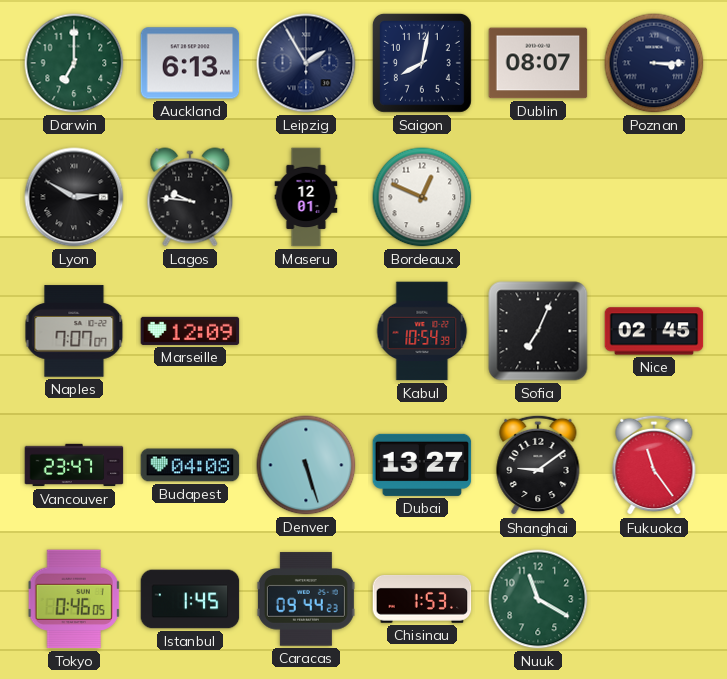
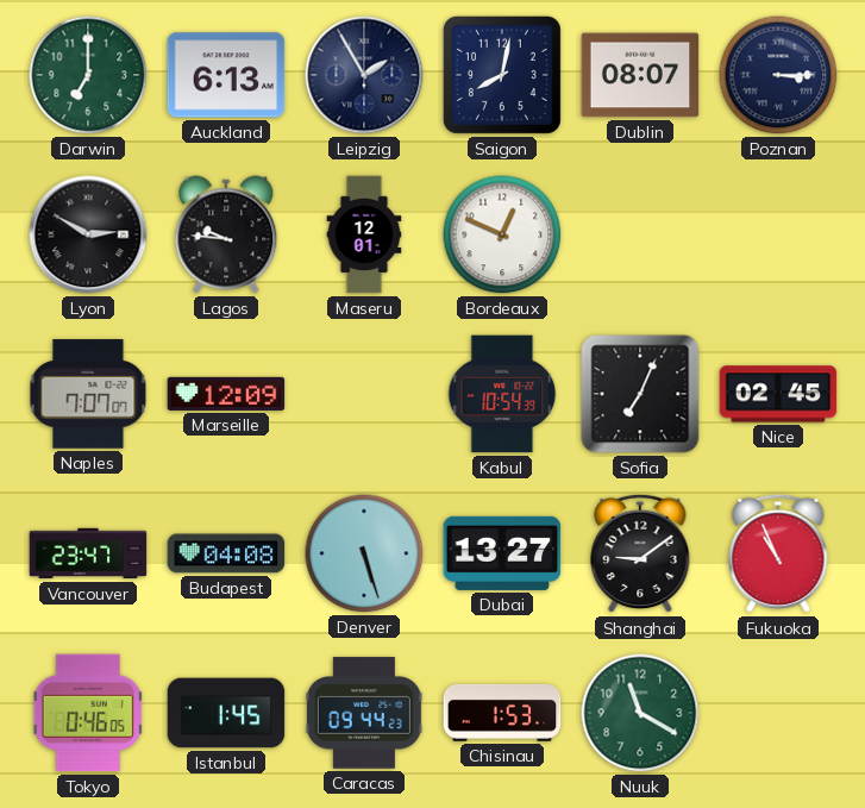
Fukuoka: 11:24 -> 10:56 (778, 553)
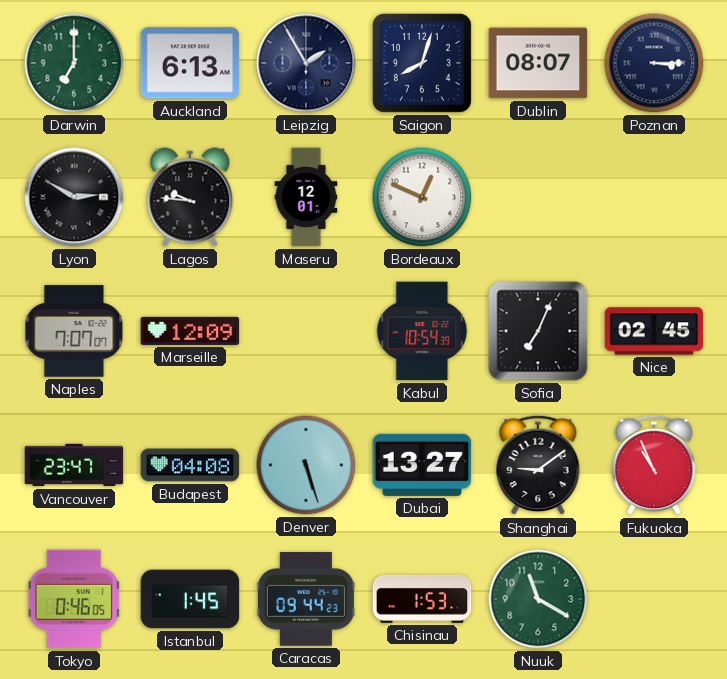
Saigon: 8:02 -> 8:03 (422, 63)
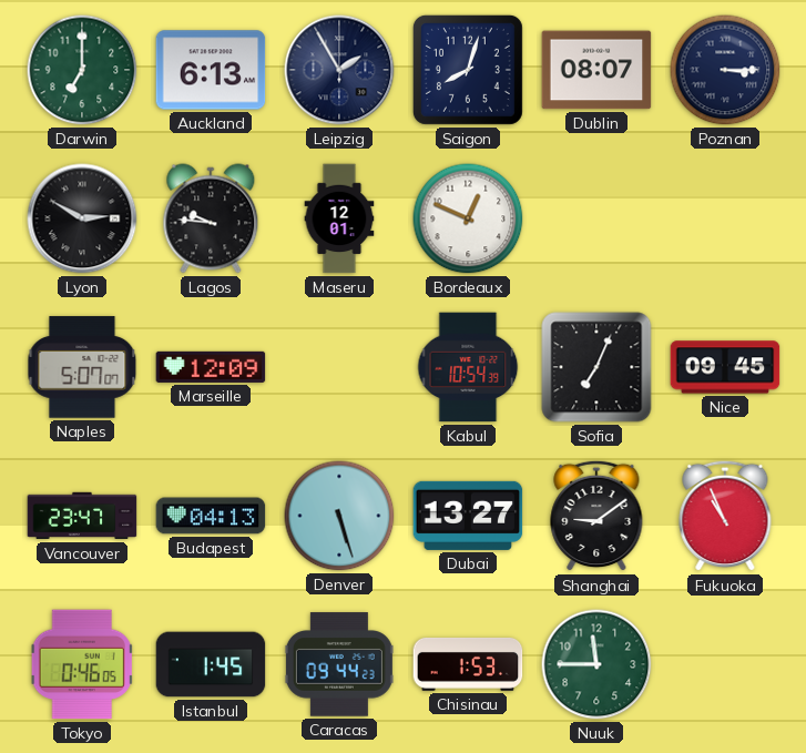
Naples: 7:07 -> 5:07 (82, 367)
Nice: 02:45 -> 09:45 (725, 367)
Budapest: 04:08 -> 04:13 (211, 516)
Nuuk: 11:20 -> 11:45 (596, 664)
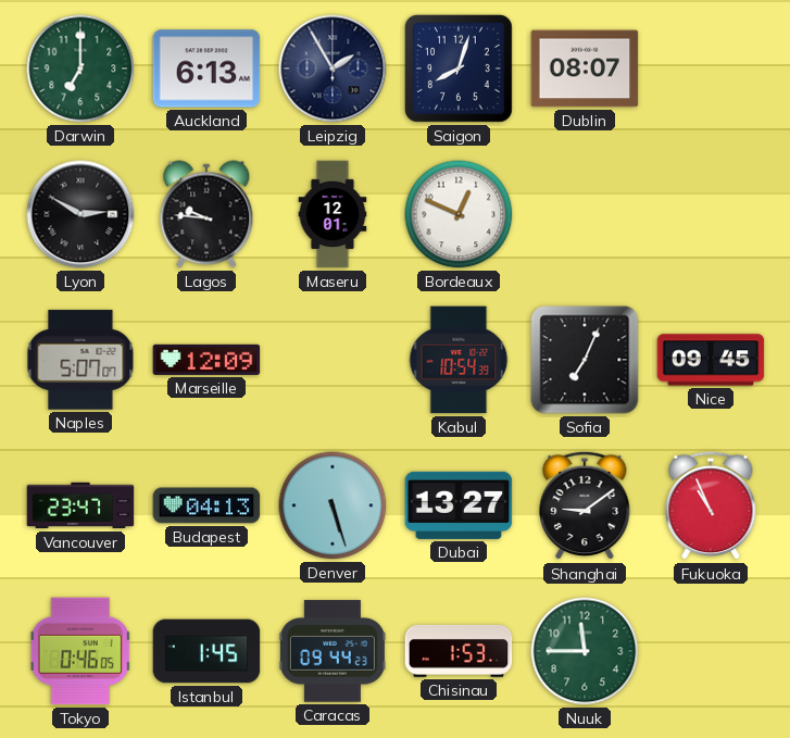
Poznan: 3:15 -> none (725, 70)
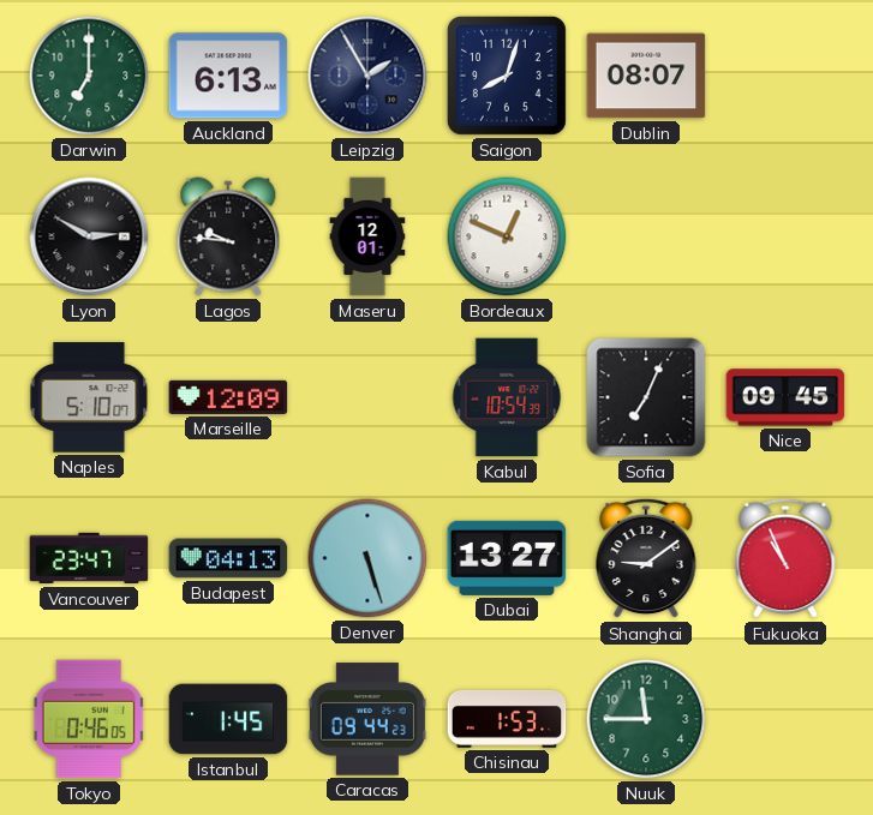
Naples: 5:07 -> 5:10 (89, 397)
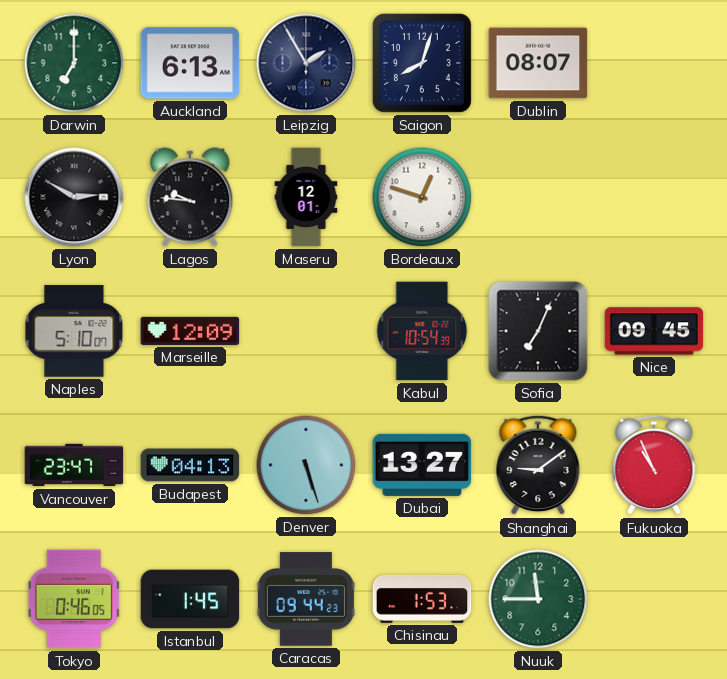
Bordeaux: 12:49 -> 12:48 (422, 197)
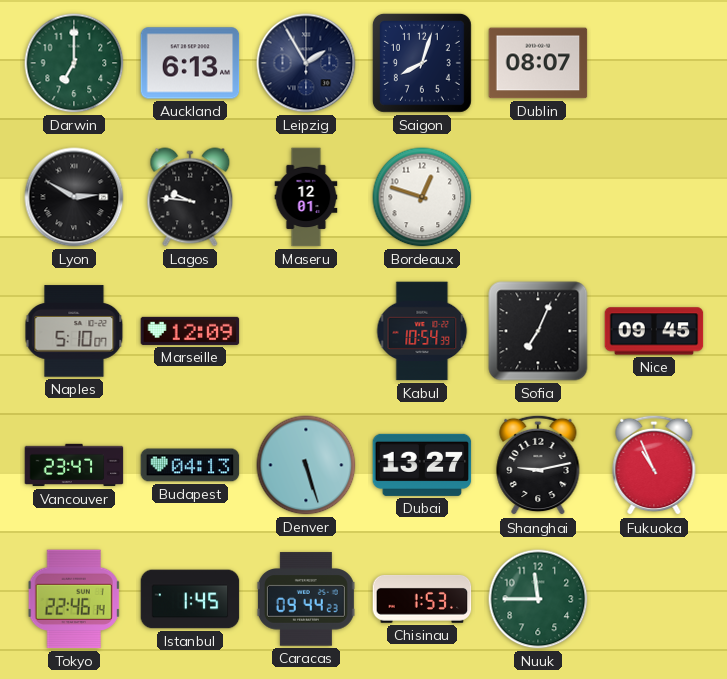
Shanghai: 9:09 -> 9:13 (538, 465)
Tokyo: 0:46 -> 22:46 (74, 599)
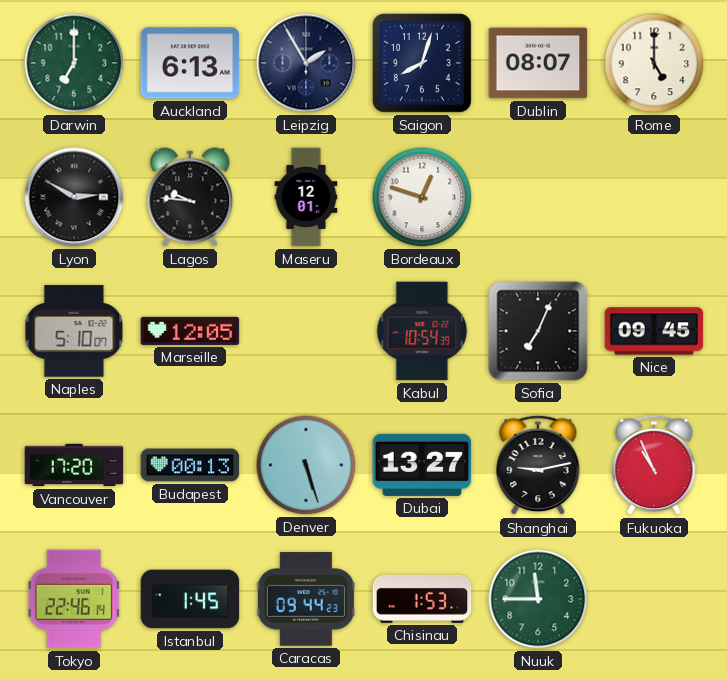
Rome: none -> 5:00 (654, 63)
Marseille: 12:09 -> 12:05 (190, 331)
Vancouver: 23:47 -> 17:20 (74, 465)
Budapest: 04:13 -> 00:13 (190, 465)
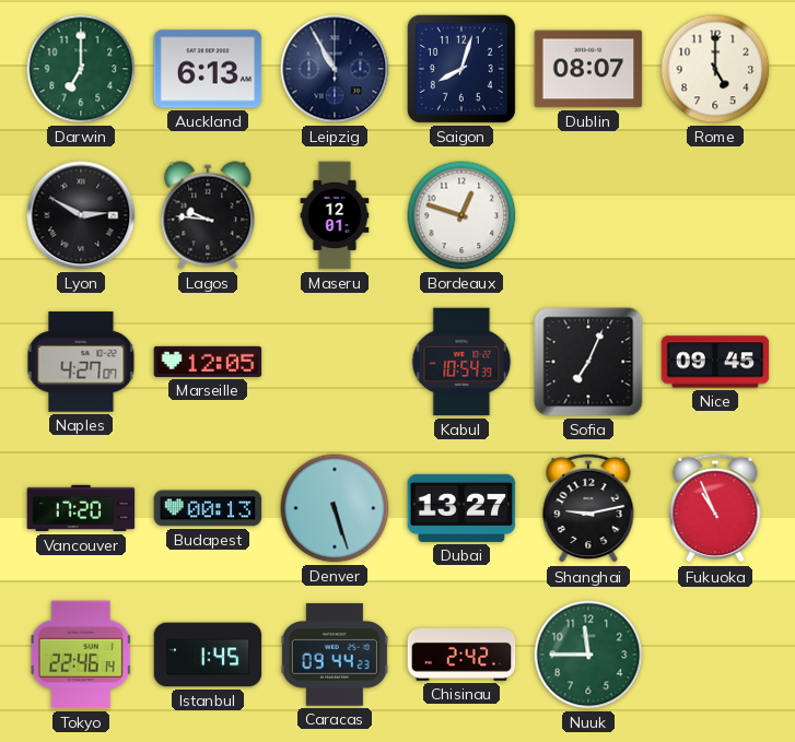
Leipzig: 1:55 -> 10:55 (335, 69)
Naples: 5:10 -> 4:27 (81, 362)
Chisinau: 1:53 -> 2:42 (461, 655)
